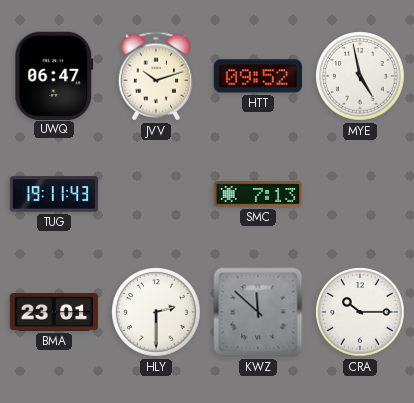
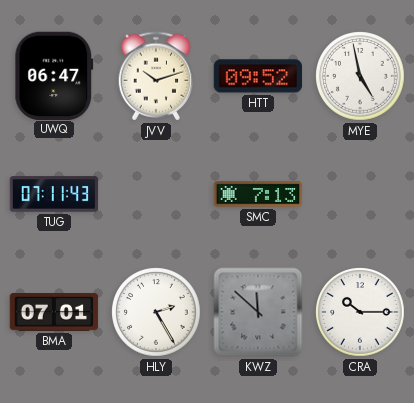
TUG: 19:11 -> 07:11 (54, 194)
BMA: 23:01 -> 07:01 (54, 313)
HLY: 2:30 -> 2:25 (156, 312)
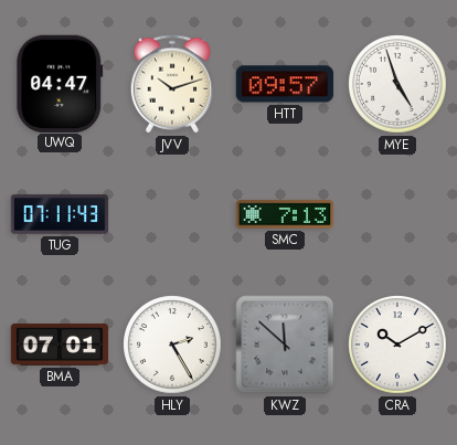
UWQ: 06:47 -> 04:47 (60, 83)
HTT: 09:52 -> 09:57 (285, 84)
MYE: 4:58 -> 4:57 (397, 84)
CRA: 10:15 -> 10:10 (397, 345)
